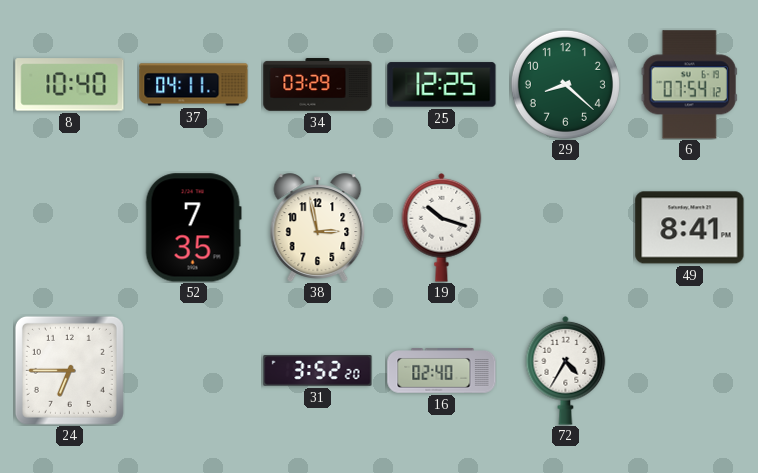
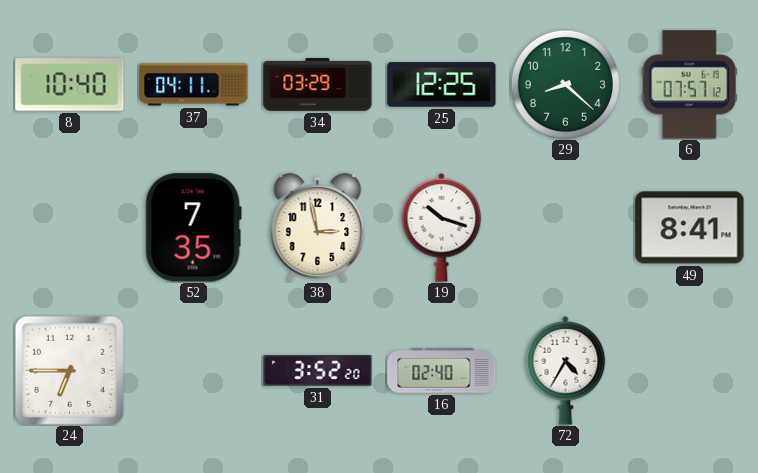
6: 07:54 -> 07:57 (689, 85)
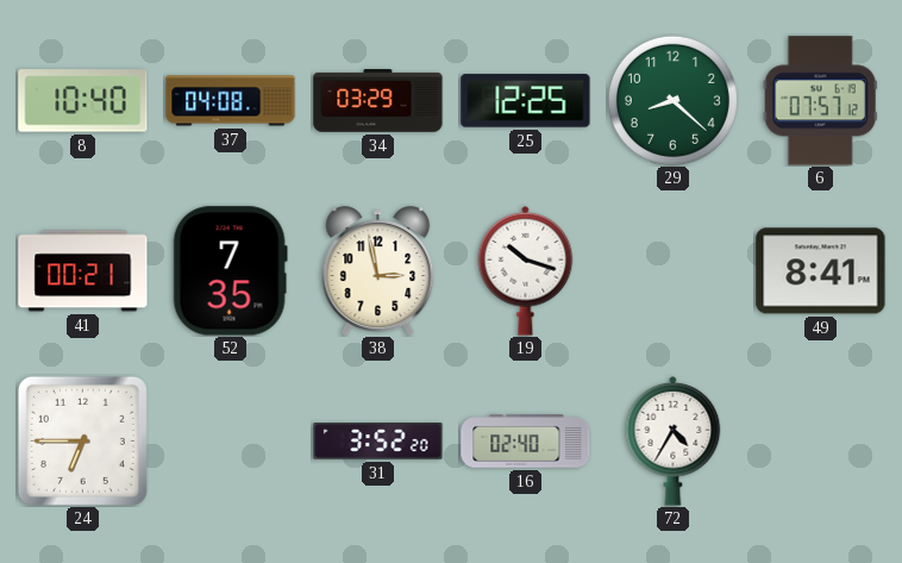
37: 04:11 -> 04:08 (231, 101)
41: none -> 00:21 (83, 271)
